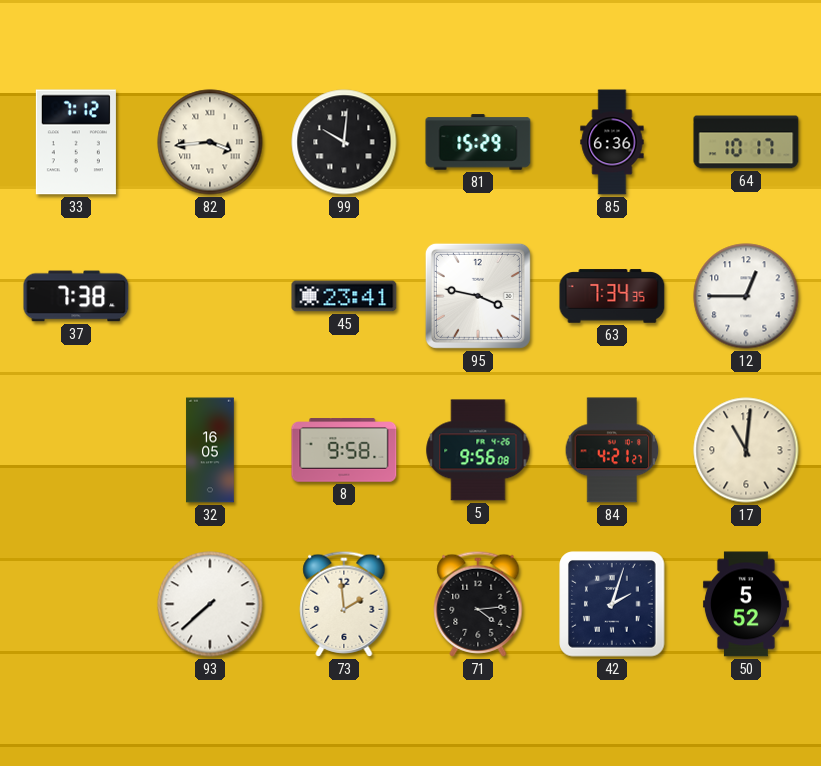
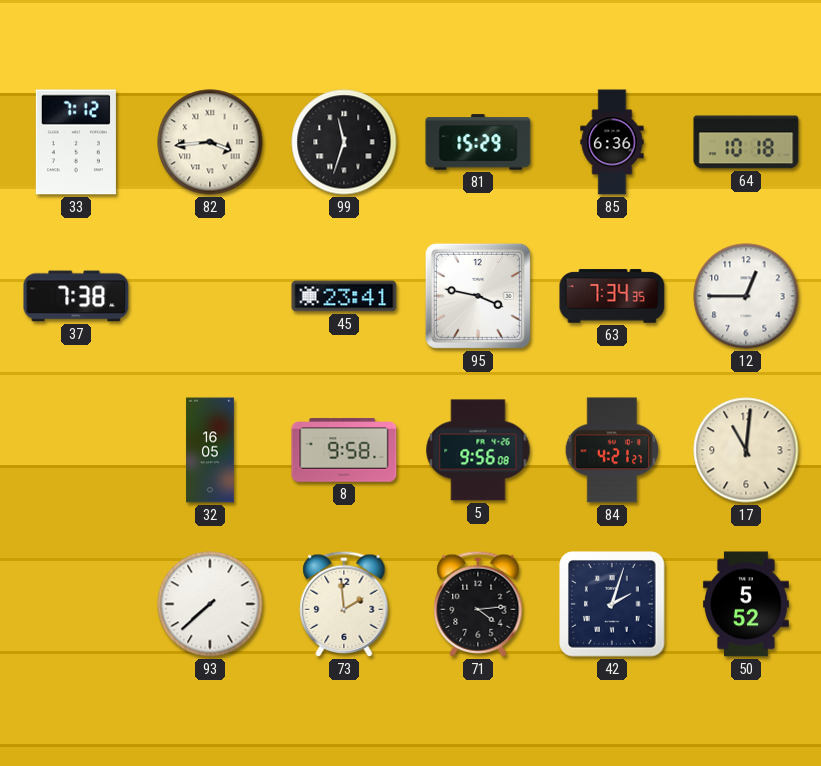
99: 10:01 -> 11:33 (344, 142)
64: 10:17 -> 10:18 (746, 142)
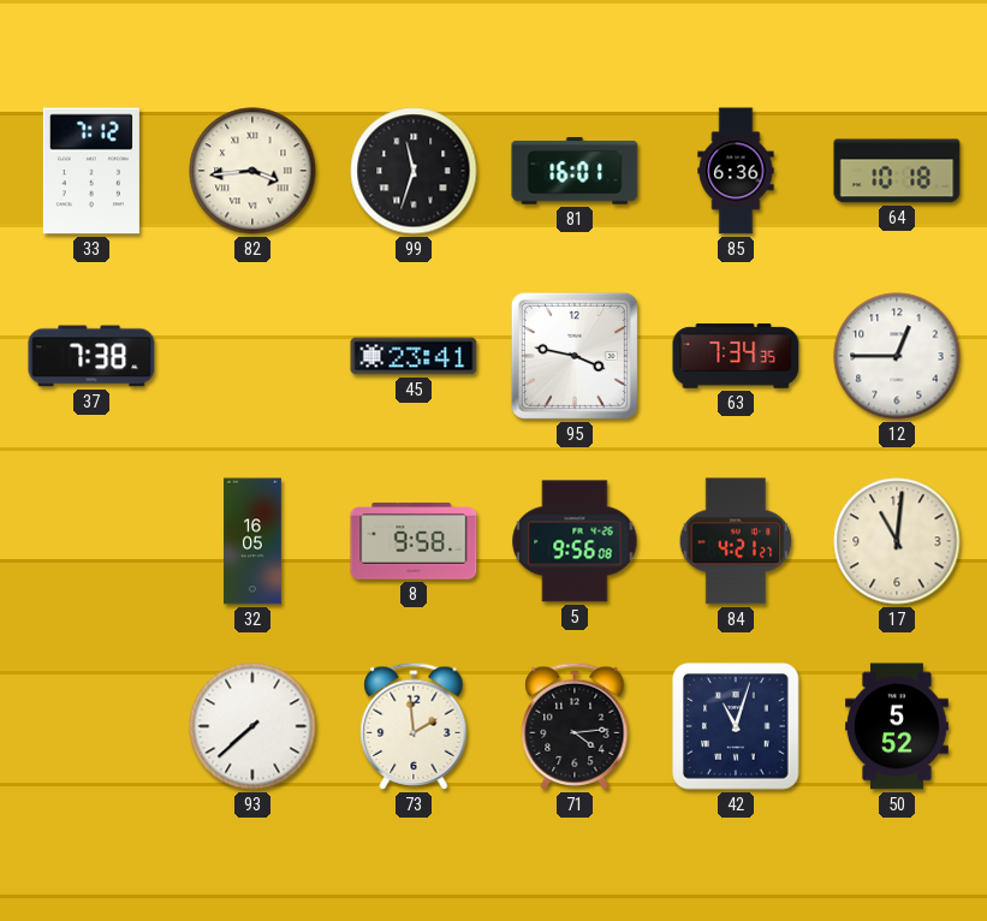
81: 15:29 -> 16:01 (575, 171)
42: 2:03 -> 11:03 (736, 726)
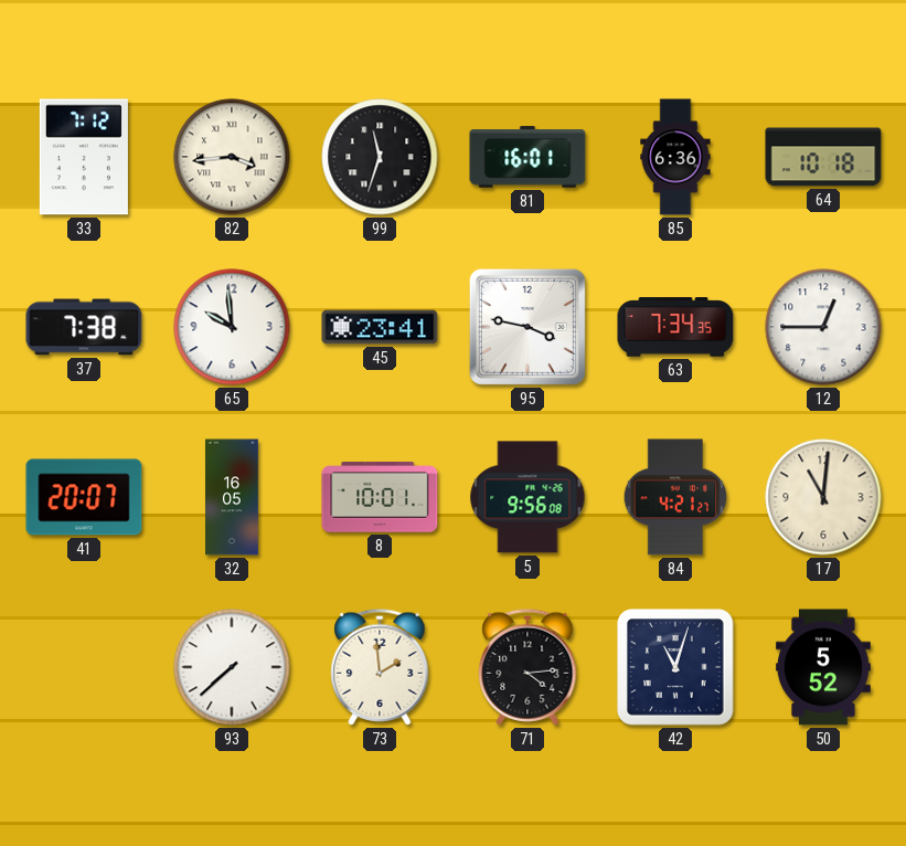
65: none -> 9:59 (232, 327)
41: none -> 20:07 (84, 497)
8: 9:58 -> 10:01 (380, 497)
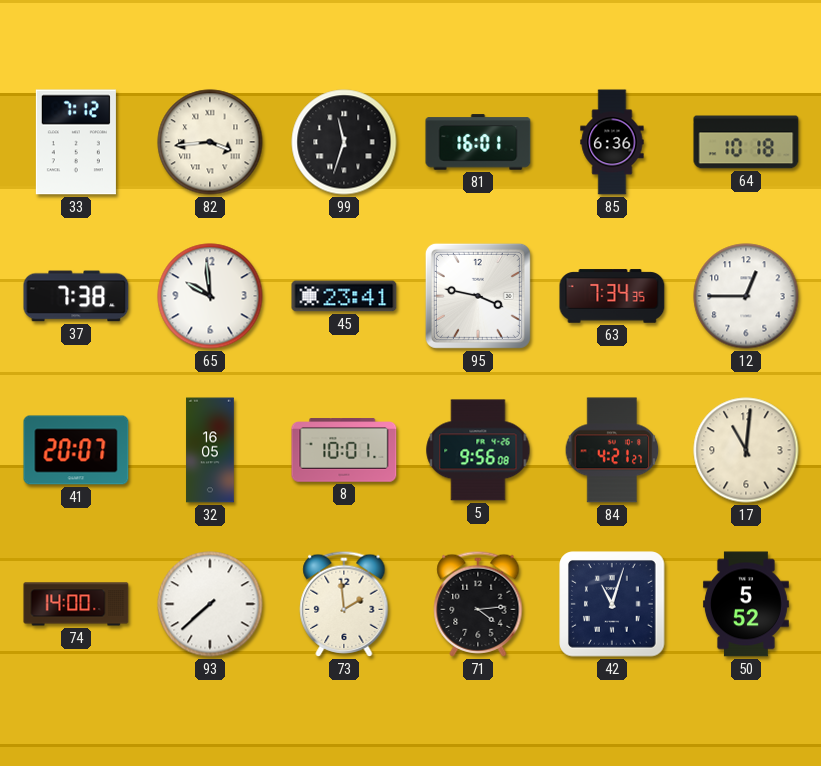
74: none -> 14:00 (76, 604)
